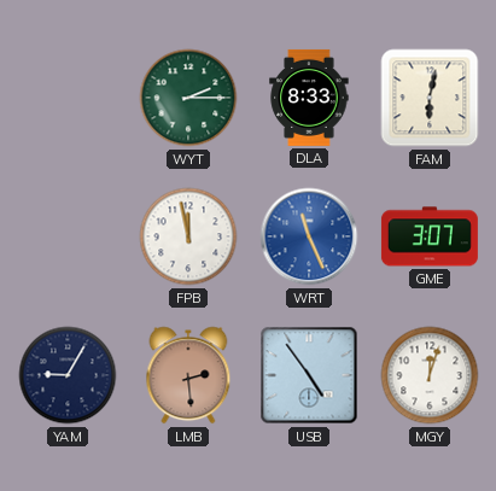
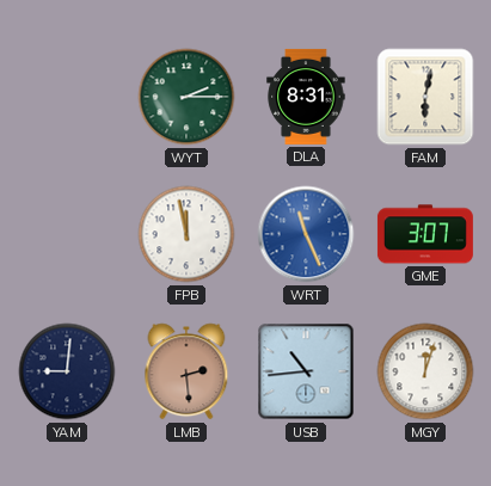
DLA: 8:33 -> 8:31 (306, 97)
YAM: 9:05 -> 9:01 (67, 371)
USB: 4:54 -> 10:44 (306, 371)
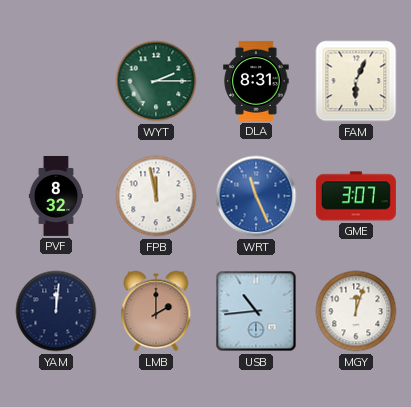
FAM: 6:02 -> 6:04 (356, 81)
PVF: none -> 8:32 (55, 196)
YAM: 9:01 -> 12:01 (56, 311)
LMB: 2:29 -> 2:00 (156, 311)
